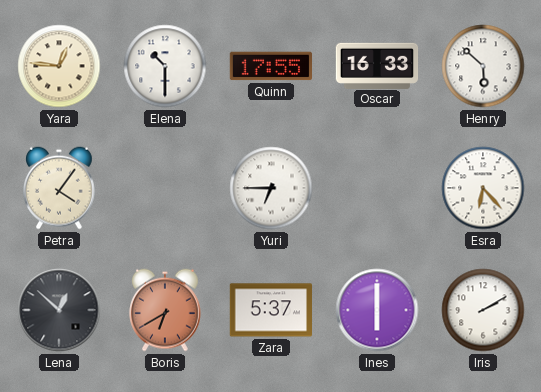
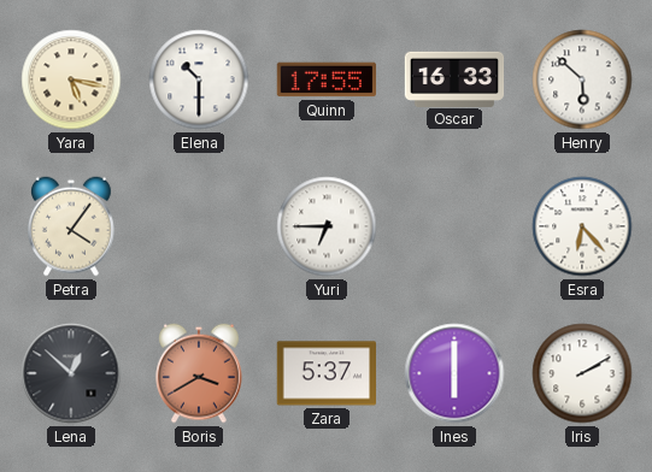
Yara: 12:46 -> 5:17 (71, 79)
Boris: 6:40 -> 3:40 (200, 373)
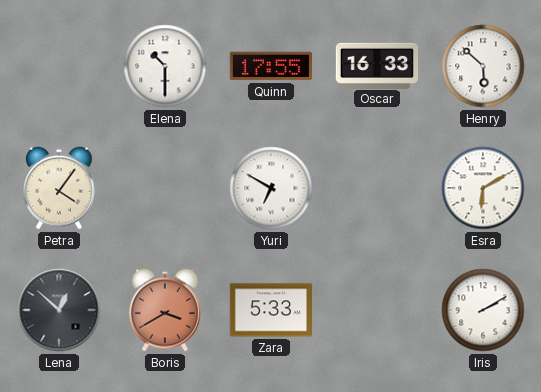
Yara: 5:17 -> none (71, 79)
Yuri: 6:45 -> 6:50 (271, 188)
Esra: 6:23 -> 6:10 (483, 188)
Zara: 5:37 -> 5:33 (270, 310)
Ines: 6:00 -> none (454, 373)
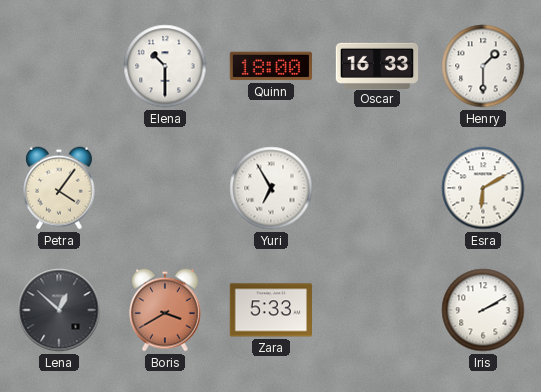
Quinn: 17:55 -> 18:00 (270, 66)
Henry: 5:52 -> 1:30 (483, 66)
Yuri: 6:50 -> 6:55 (271, 188)
